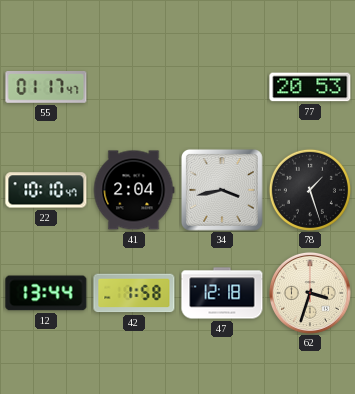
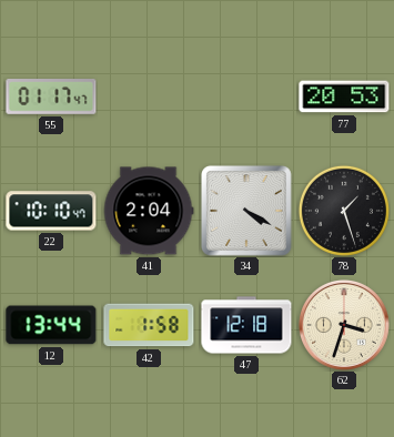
34: 3:43 -> 4:20 (246, 211)
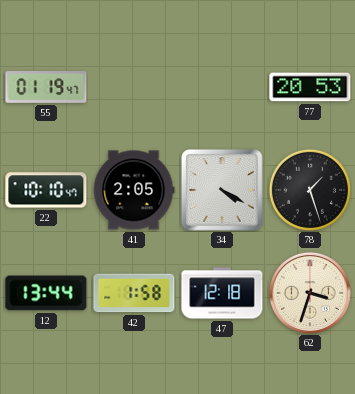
55: 01:17 -> 01:19 (46, 88)
41: 2:04 -> 2:05 (134, 190)
